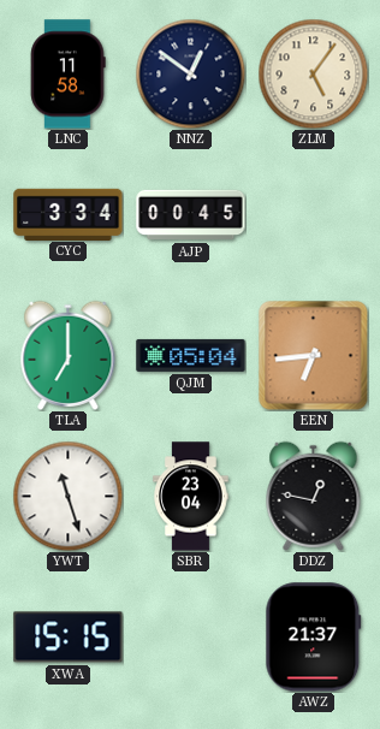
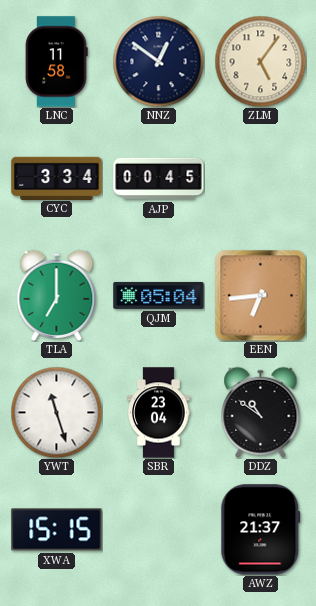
DDZ: 12:47 -> 10:51 (261, 412)
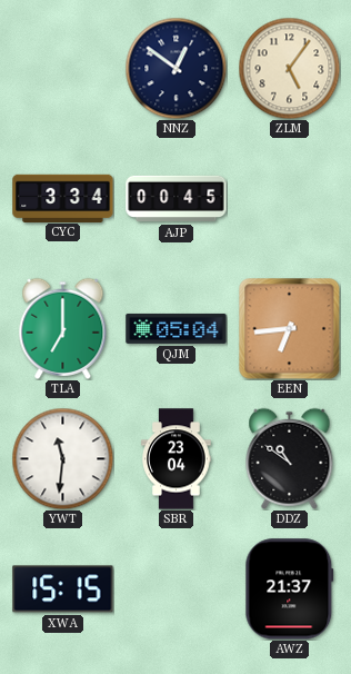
LNC: 11:58 -> none (57, 62)
YWT: 11:27 -> 11:31 (62, 458)
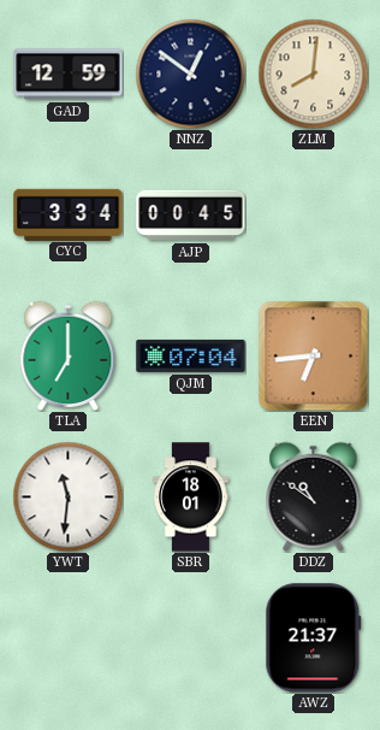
GAD: none -> 12:59 (69, 75)
ZLM: 5:06 -> 8:01 (313, 73)
QJM: 05:04 -> 07:04 (191, 355)
SBR: 23:04 -> 18:01 (191, 498)
XWA: 15:15 -> none (63, 589)
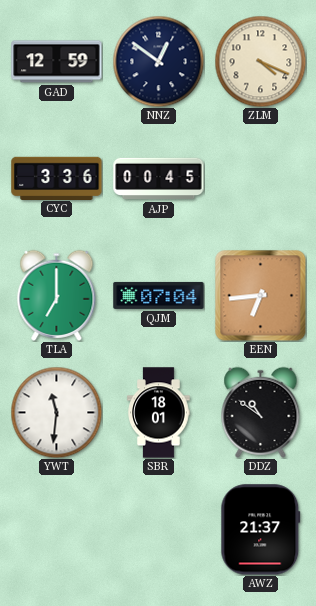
ZLM: 8:01 -> 4:19 (260, 61)
CYC: 3:34 -> 3:36 (57, 178)
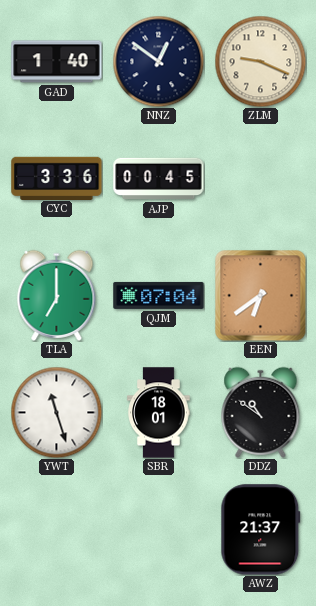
GAD: 12:59 -> 1:40 (57, 62)
ZLM: 4:19 -> 9:19 (260, 61)
EEN: 6:44 -> 6:39 (260, 295)
YWT: 11:31 -> 11:27 (56, 412)
